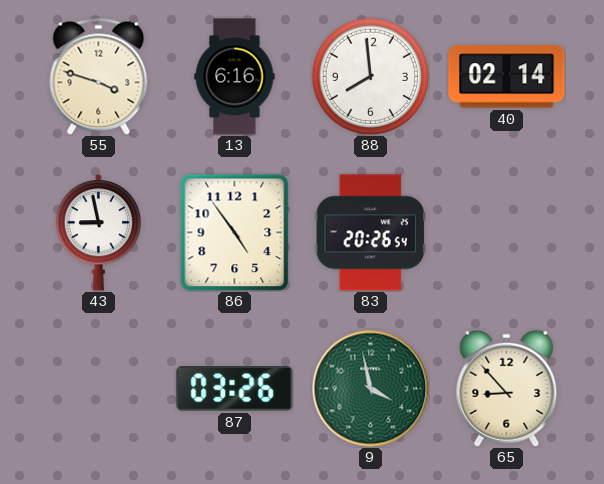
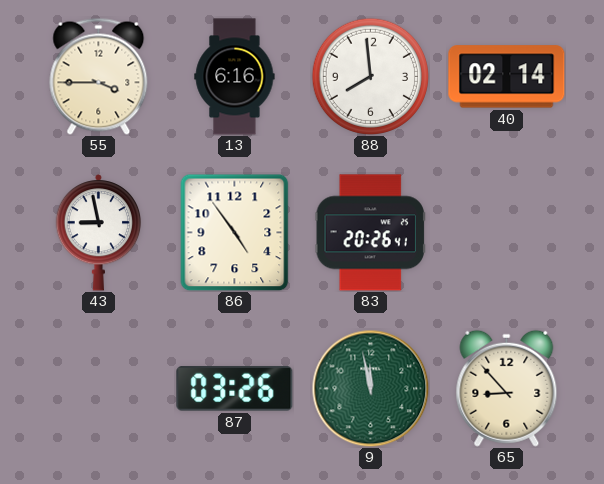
55: 3:48 -> 3:45 (99, 76)
83: 20:26:54 -> 20:26:41 (370, 233)
9: 3:58 -> 11:58 (370, 388)
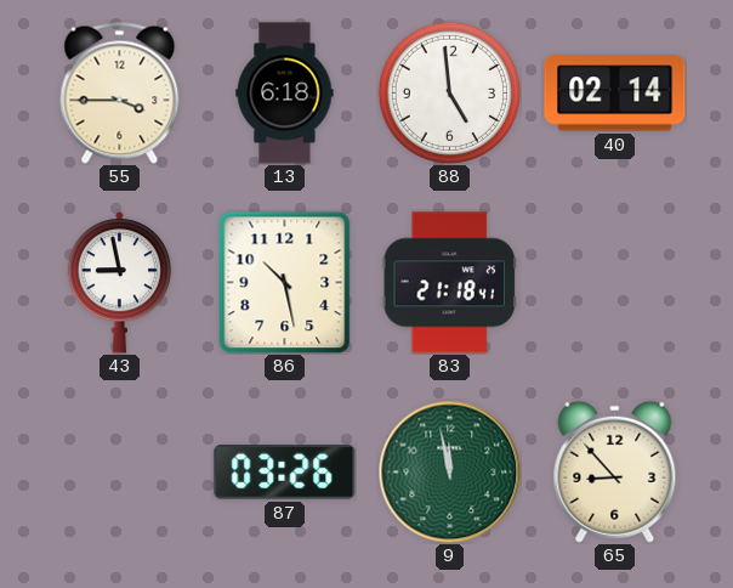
13: 6:16 -> 6:18 (285, 94)
88: 7:59 -> 4:59 (449, 92)
86: 4:54 -> 10:28 (285, 282)
83: 20:26 -> 21:18 (449, 283)
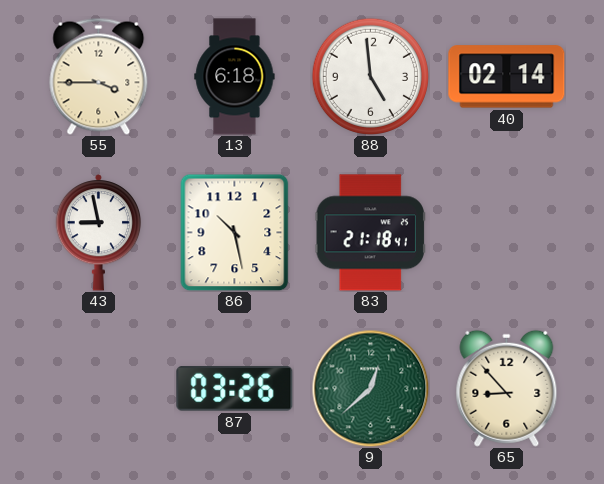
9: 11:58 -> 12:38 (370, 388)
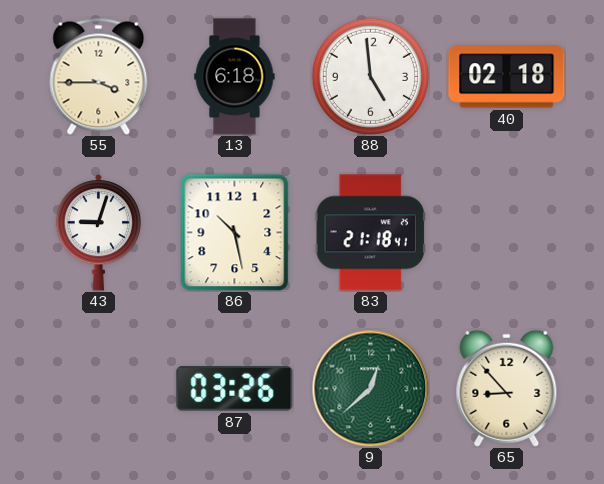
40: 02:14 -> 02:18 (507, 77)
43: 8:58 -> 9:03 (99, 233)
